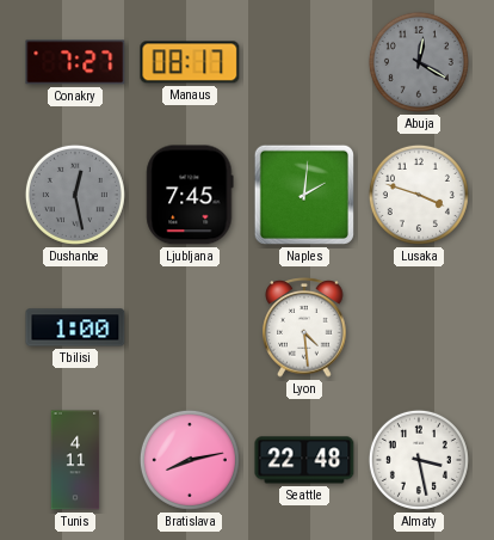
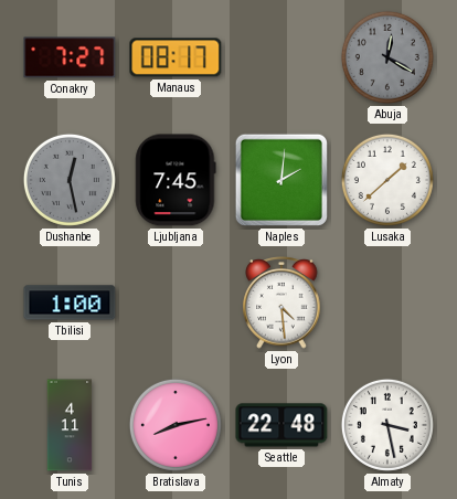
Lusaka: 3:48 -> 1:38 (387, 180)
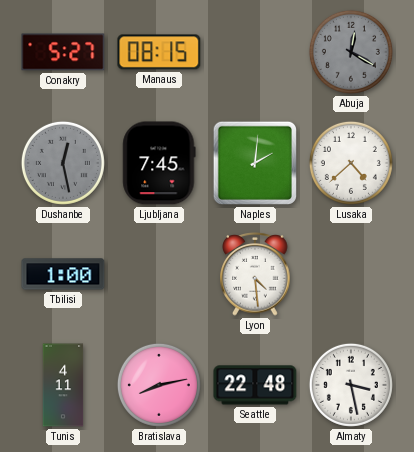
Conakry: 7:27 -> 5:27 (63, 52)
Manaus: 08:17 -> 08:15 (159, 52)
Lusaka: 1:38 -> 4:38 (351, 163)
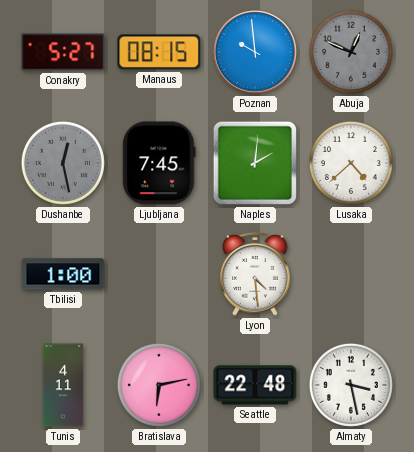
Poznan: none -> 9:59 (255, 52)
Abuja: 12:20 -> 12:49 (351, 52)
Bratislava: 8:13 -> 6:13 (159, 385)
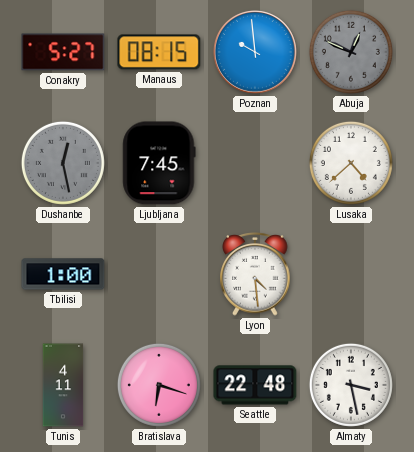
Naples: 2:01 -> none (255, 163)
Bratislava: 6:13 -> 6:18 (159, 385)
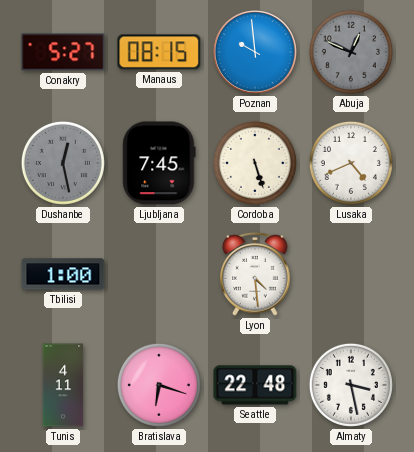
Cordoba: none -> 5:27 (255, 163)
Lusaka: 4:38 -> 4:41 (351, 163)
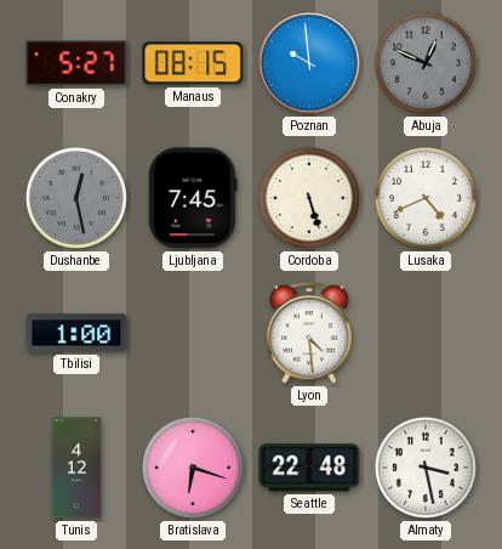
Tunis: 4:11 -> 4:12 (76, 468)
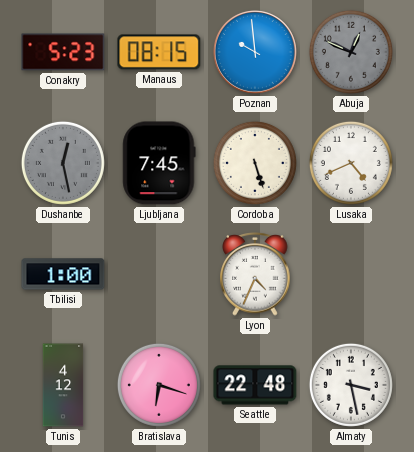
Conakry: 5:27 -> 5:23 (63, 52)
Lyon: 4:29 -> 4:34 (255, 274)
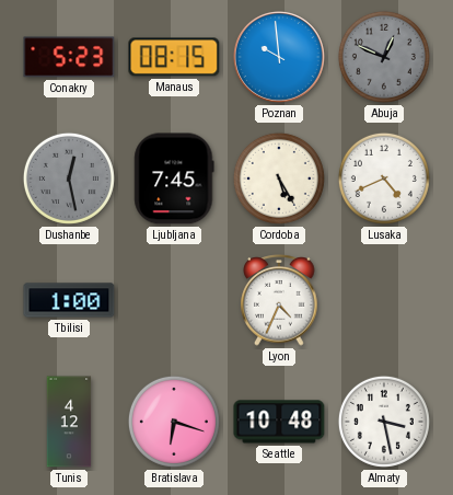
Cordoba: 5:27 -> 5:25 (279, 179)
Seattle: 22:48 -> 10:48 (279, 422)
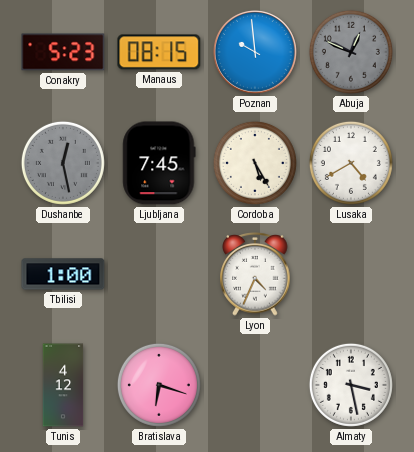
Lusaka: 4:41 -> 4:40 (351, 163)
Seattle: 10:48 -> none (279, 422)
